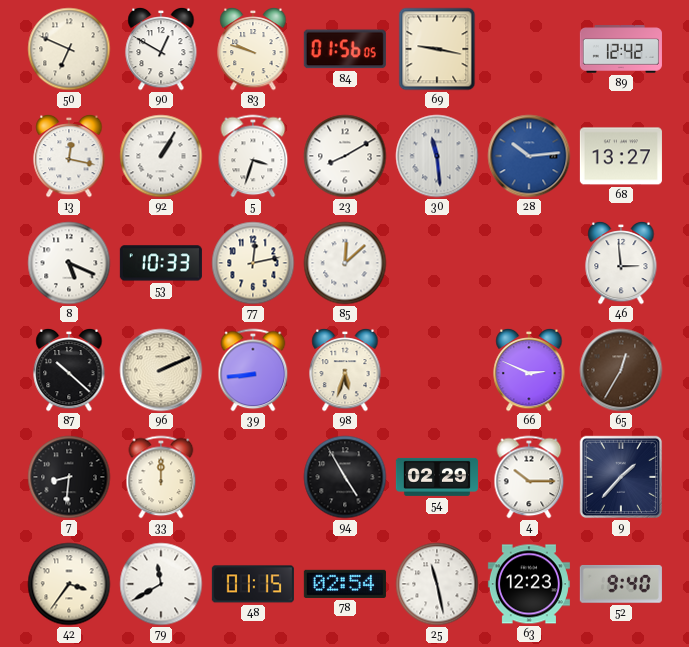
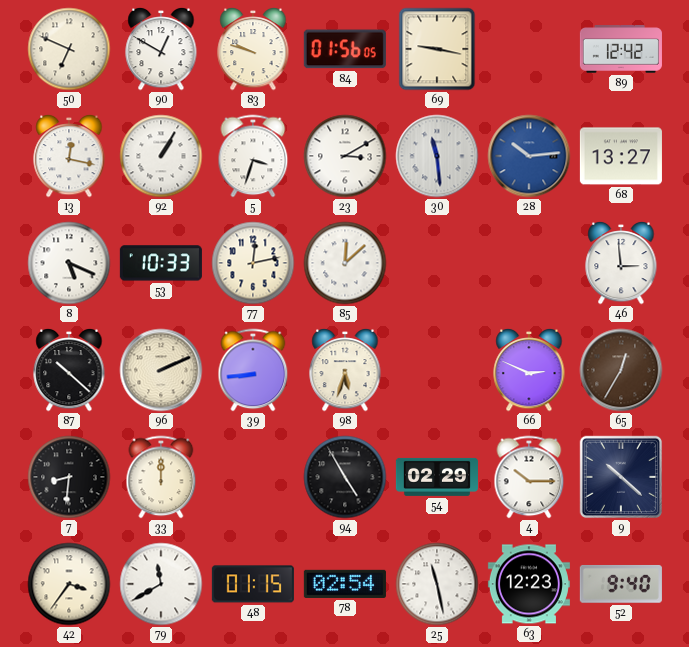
23: 8:10 -> 3:10 (345, 156)
9: 1:37 -> 10:22 (621, 477)
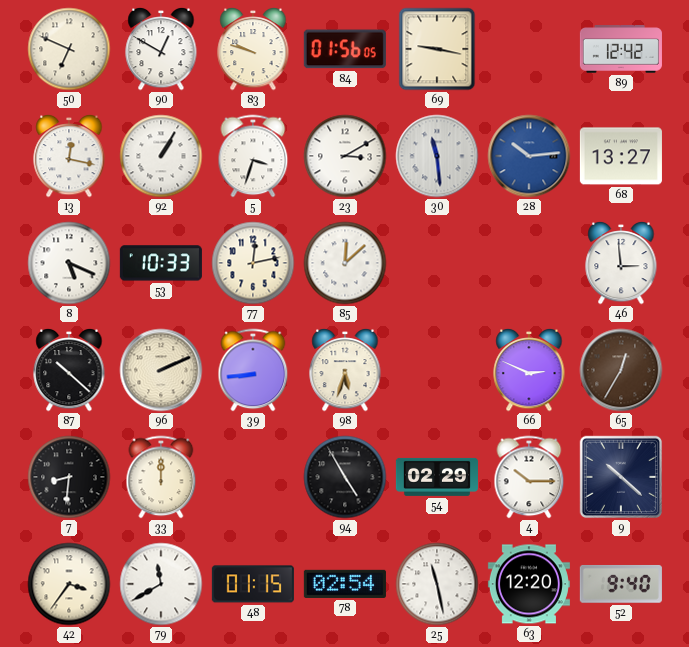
63: 12:23 -> 12:20 (529, 584)
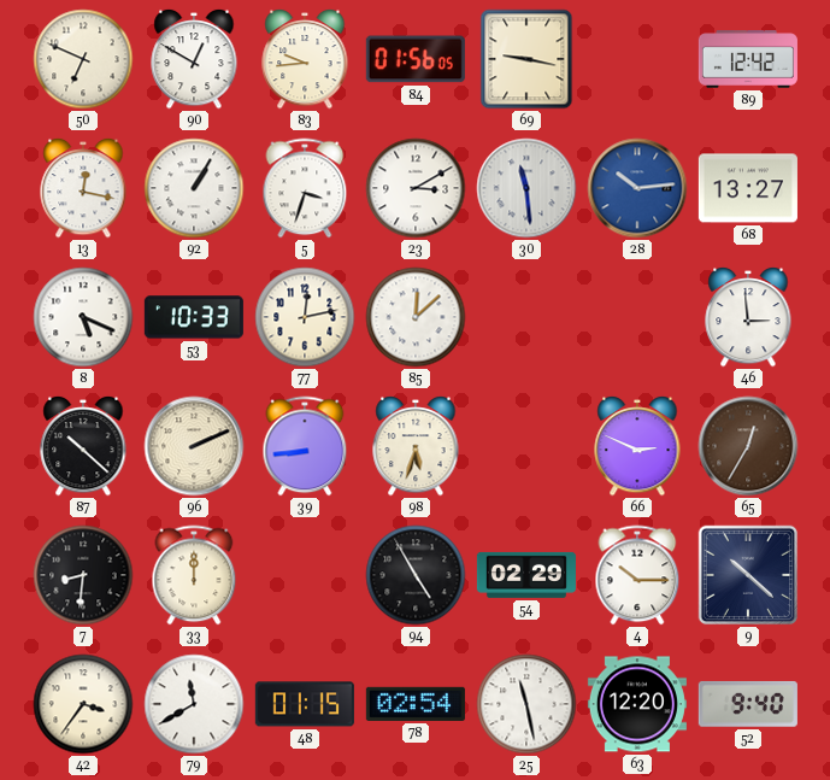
83: 9:48 -> 9:44 (305, 59)
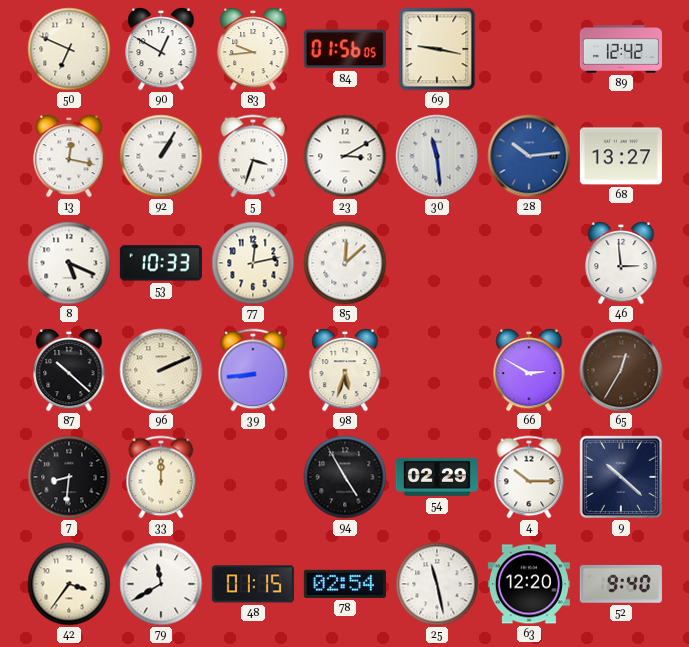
66: 2:49 -> 2:50 (529, 370)
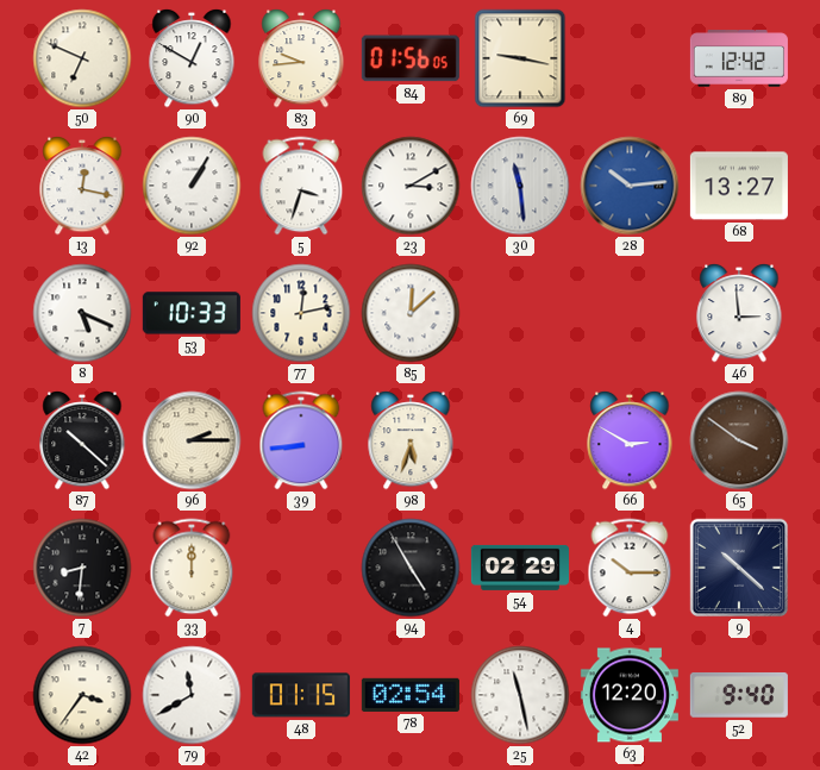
96: 2:11 -> 2:15 (192, 440)
65: 12:35 -> 3:51 (739, 440)
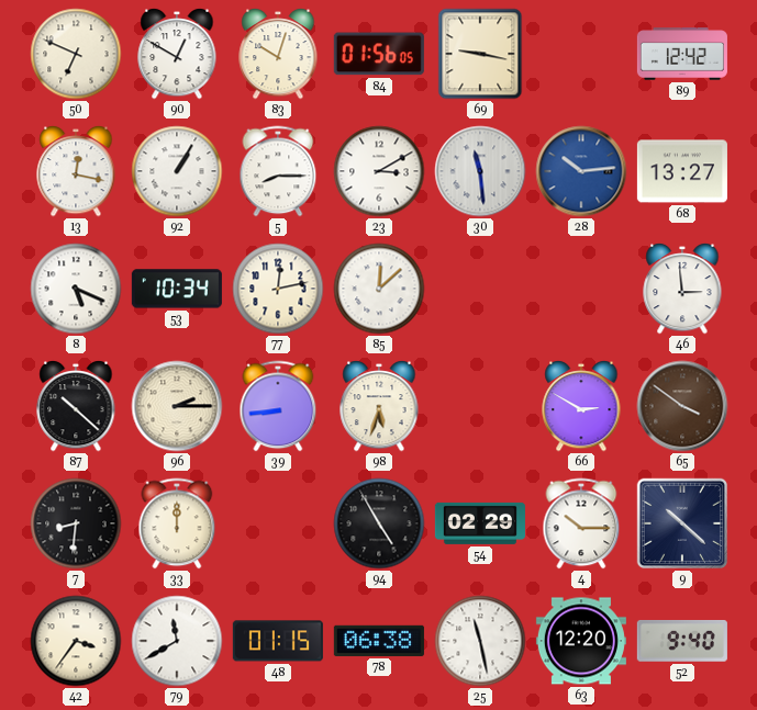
83: 9:44 -> 10:03 (278, 54)
5: 3:33 -> 8:15 (278, 171)
53: 10:33 -> 10:34 (177, 289)
78: 02:54 -> 06:38 (379, 641)
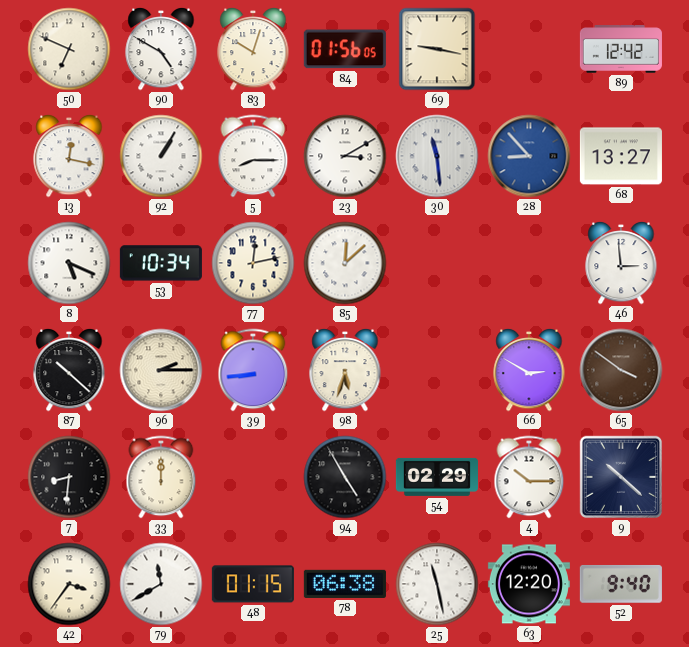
90: 12:50 -> 4:50 (161, 49)
28: 10:14 -> 8:53 (529, 156)
